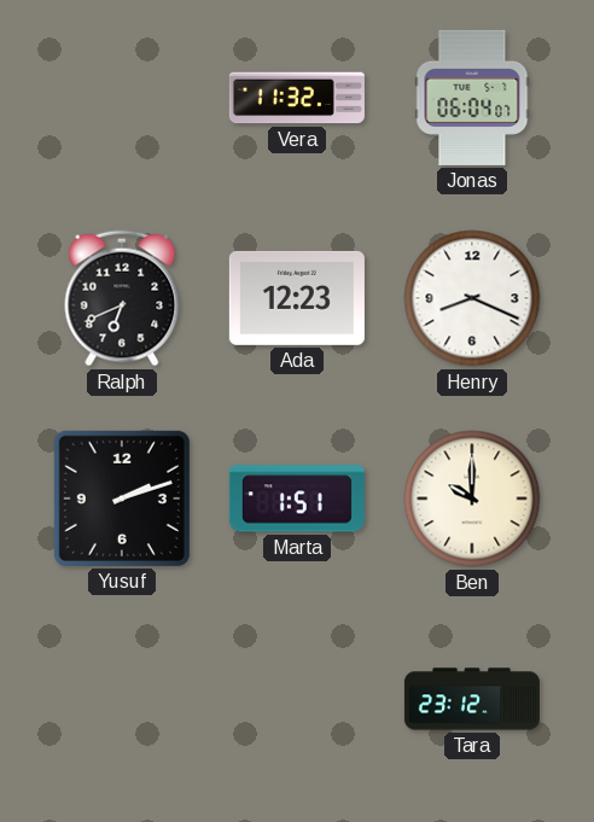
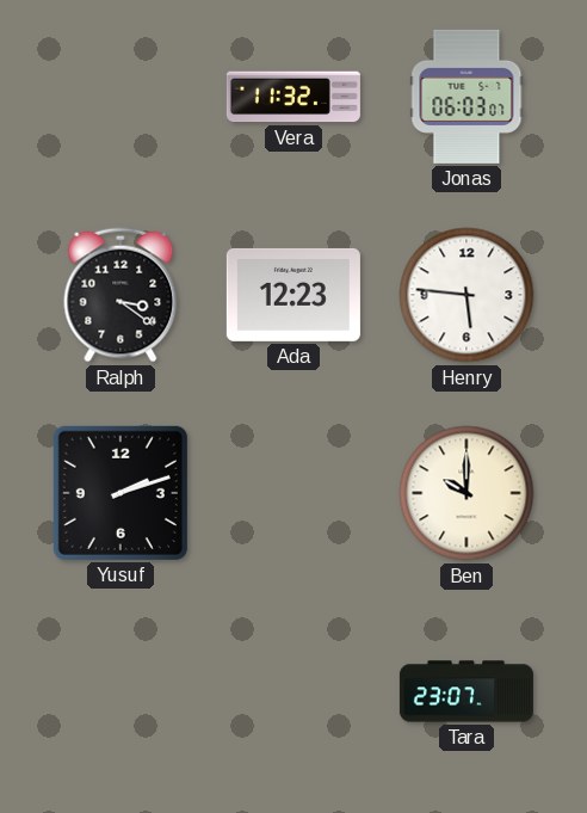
Jonas: 06:04 -> 06:03 (466, 97)
Ralph: 6:41 -> 3:21 (121, 295)
Henry: 8:19 -> 5:46 (466, 295)
Marta: 1:51 -> none (297, 499)
Tara: 23:12 -> 23:07 (466, 691)
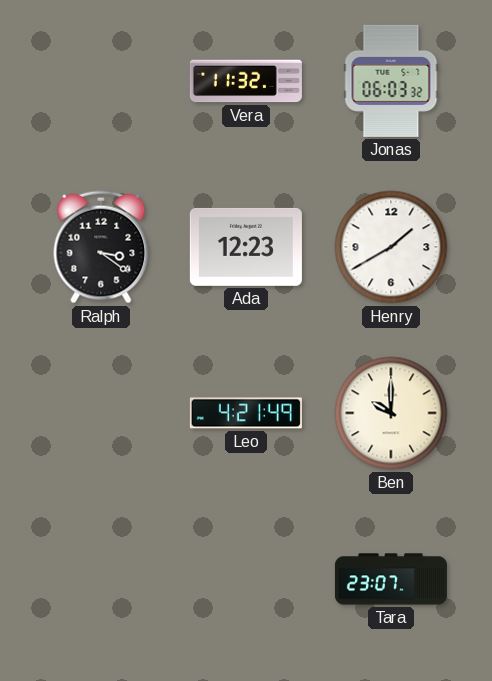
Jonas: 06:03:07 -> 06:03:32 (391, 81)
Henry: 5:46 -> 1:40 (391, 247)
Yusuf: 2:12 -> none (121, 493)
Leo: none -> 4:21 (246, 413)
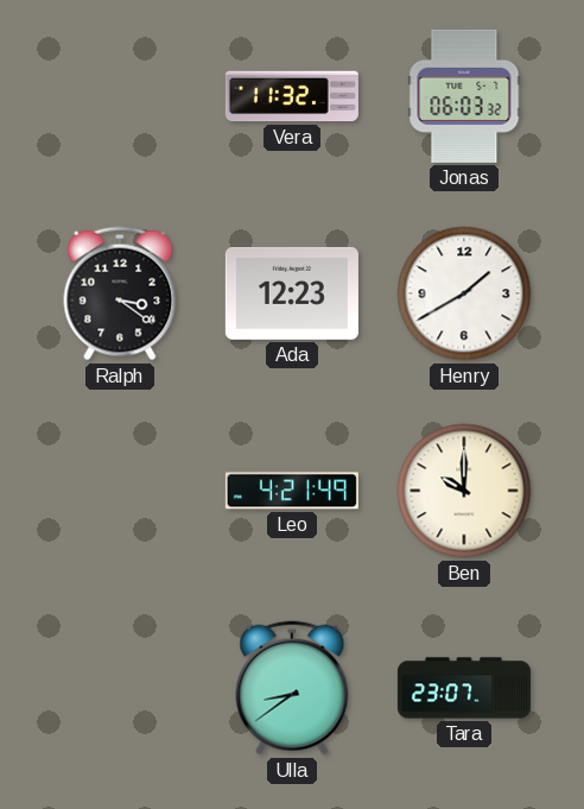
Ulla: none -> 8:39 (292, 688)
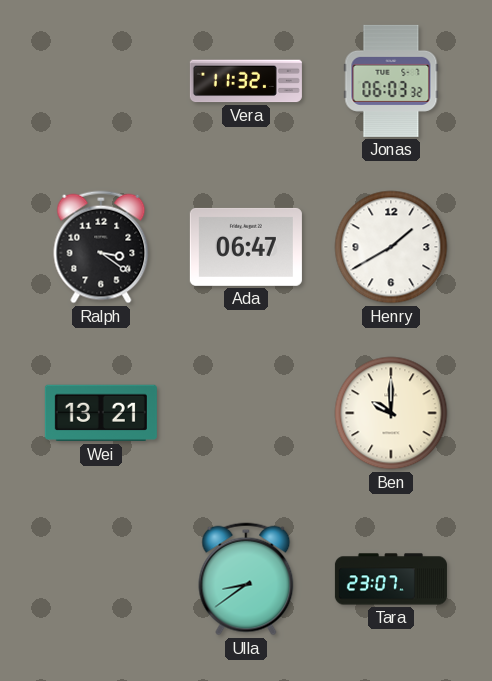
Ada: 12:23 -> 06:47 (246, 247)
Wei: none -> 13:21 (101, 413)
Leo: 4:21 -> none (292, 491)
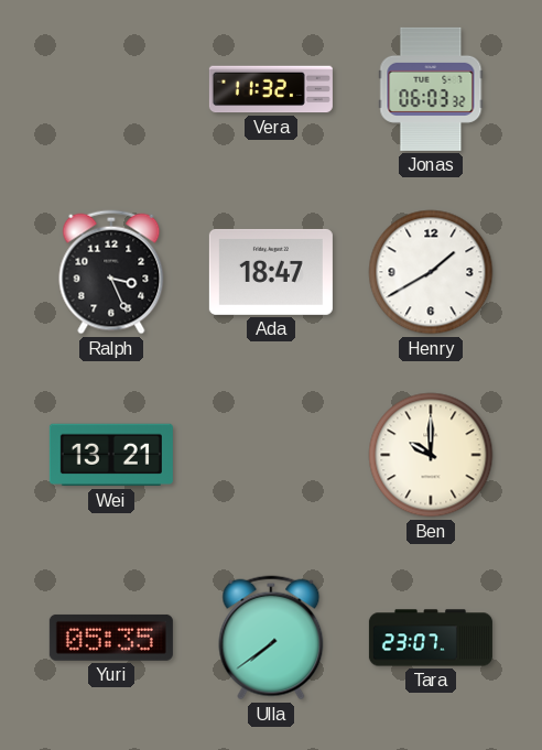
Ralph: 3:21 -> 3:26 (111, 272)
Ada: 06:47 -> 18:47 (271, 272)
Yuri: none -> 05:35 (111, 638)
Ulla: 8:39 -> 7:39 (271, 638)
